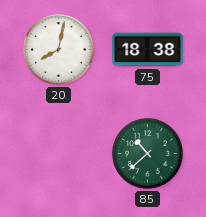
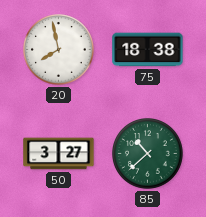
20: 8:02 -> 7:58 (59, 50)
50: none -> 3:27 (59, 154)
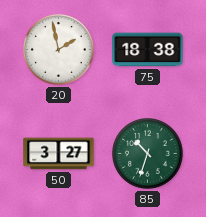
20: 7:58 -> 1:58 (59, 50)
85: 10:38 -> 10:33 (148, 154)
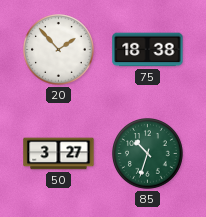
20: 1:58 -> 1:53 (59, 50)
